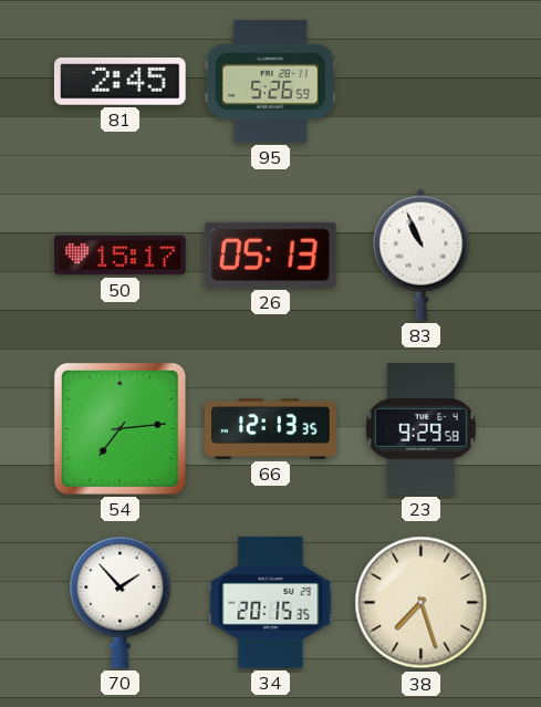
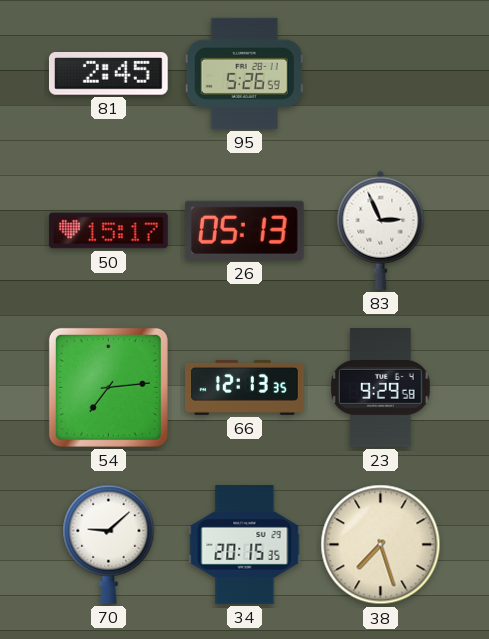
83: 10:56 -> 2:56 (381, 230)
70: 1:53 -> 9:08 (109, 544)
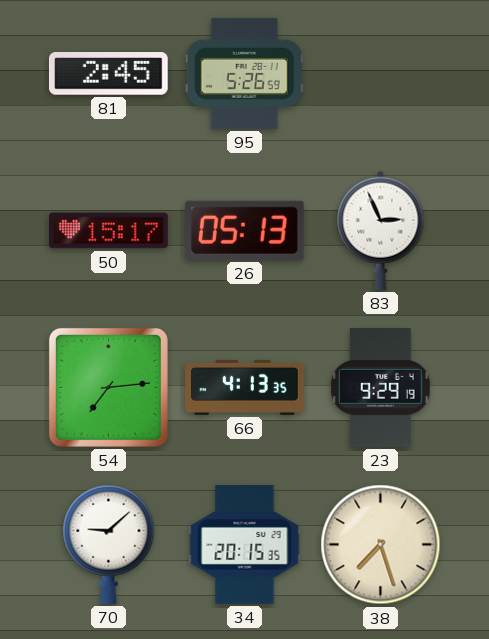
66: 12:13 -> 4:13 (245, 387)
23: 9:29:58 -> 9:29:19 (380, 388)
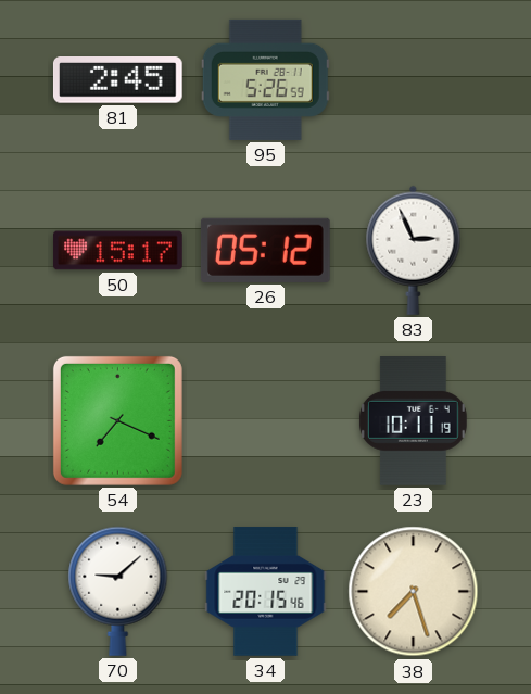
26: 05:13 -> 05:12 (265, 250)
54: 7:14 -> 7:19 (117, 420)
66: 4:13 -> none (245, 387)
23: 9:29 -> 10:11 (413, 421)
34: 20:15:35 -> 20:15:46 (266, 592)
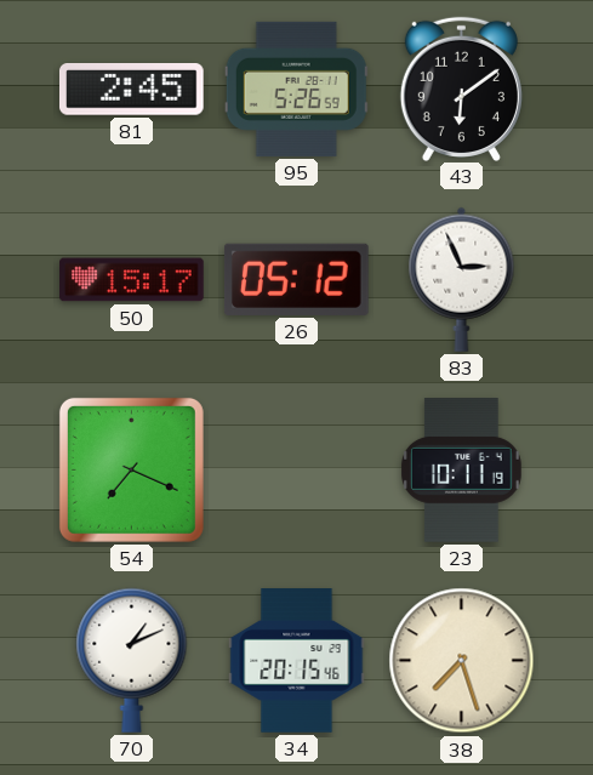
43: none -> 6:09 (461, 89)
70: 9:08 -> 1:11 (132, 660)
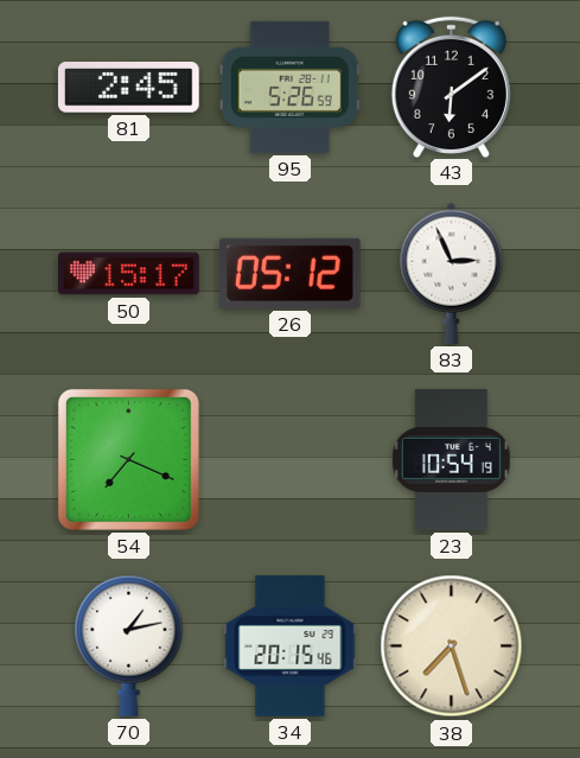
23: 10:11 -> 10:54 (451, 460)
70: 1:11 -> 1:13 (129, 645)
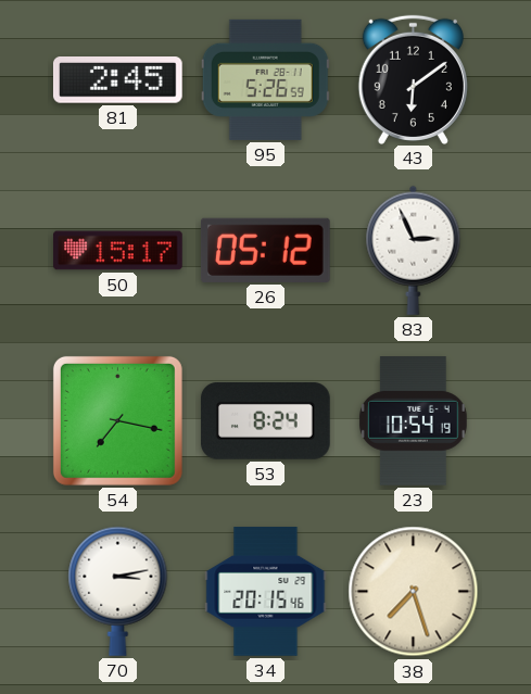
54: 7:19 -> 7:17 (117, 420)
53: none -> 8:24 (266, 420)
70: 1:13 -> 3:13 (118, 591)
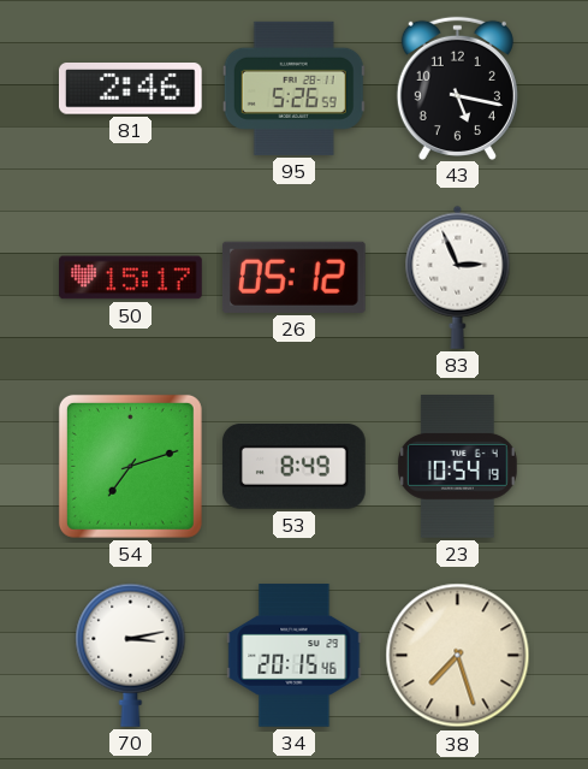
81: 2:45 -> 2:46 (130, 89)
43: 6:09 -> 5:17 (457, 88)
54: 7:17 -> 7:12 (130, 466)
53: 8:24 -> 8:49 (295, 466)
